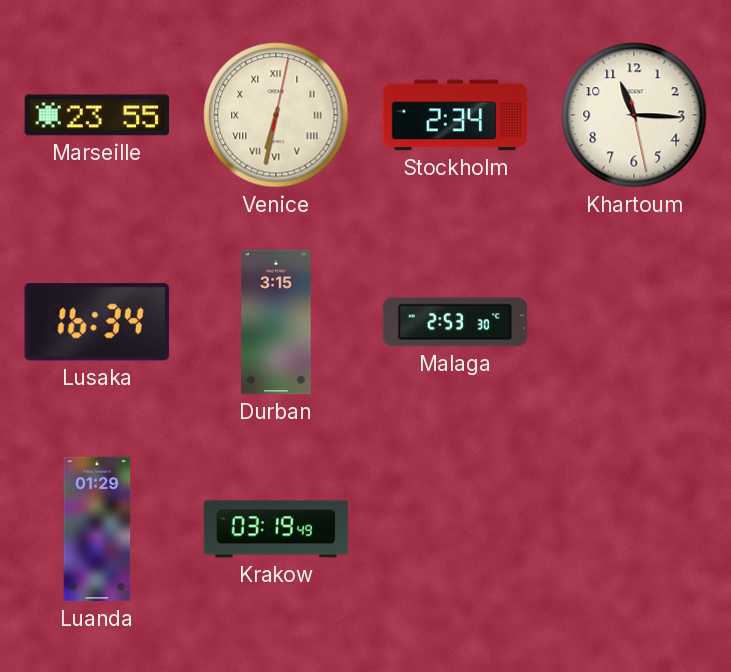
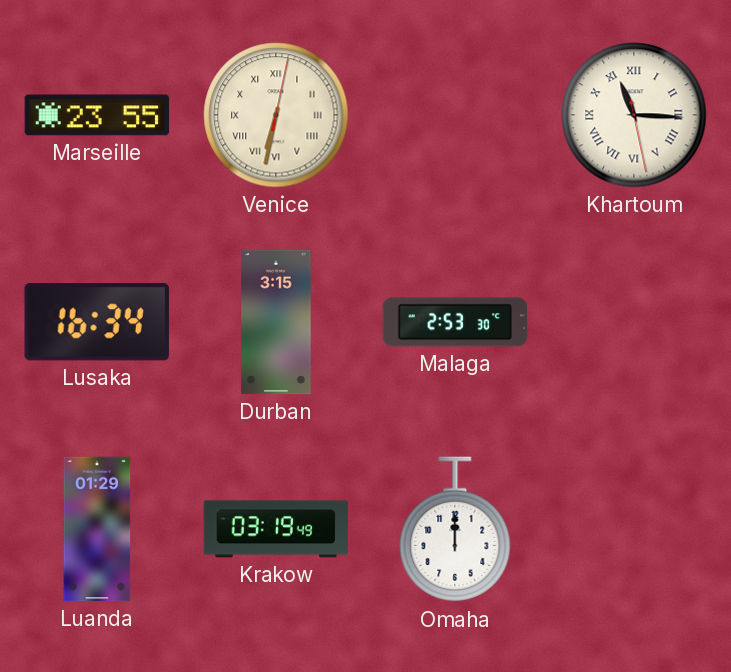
Stockholm: 2:34 -> none (455, 115)
Khartoum numerals: Arabic -> Roman (634, 115)
Omaha: none -> 12:00 (455, 530)
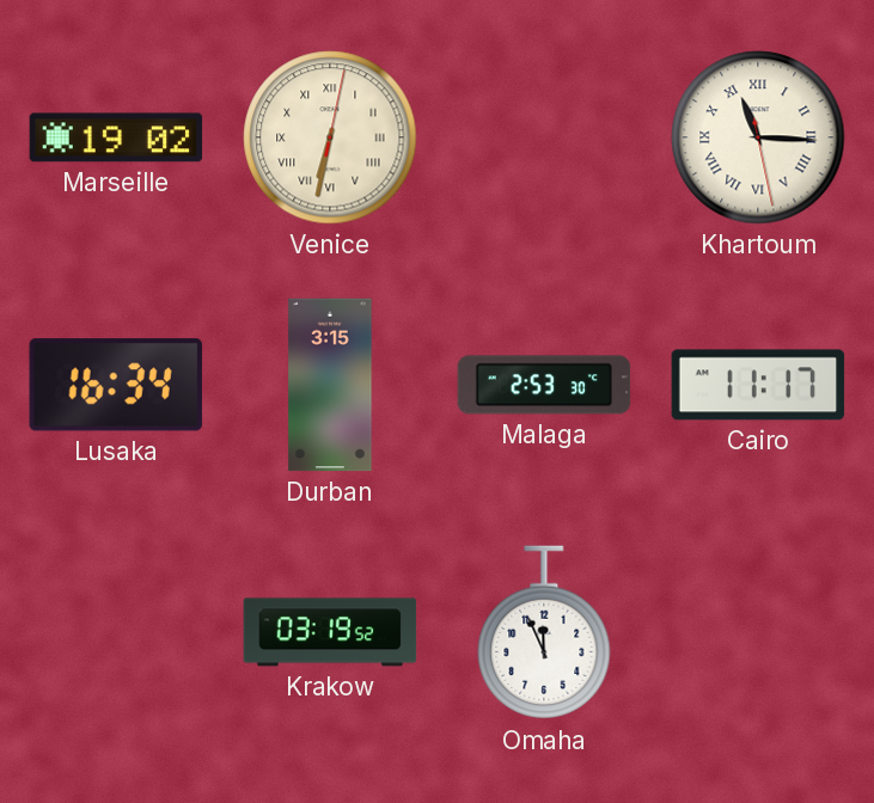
Marseille: 23:55 -> 19:02 (116, 137)
Cairo: none -> 11:17 (758, 385)
Luanda: 01:29 -> none (97, 529)
Krakow: 03:19:49 -> 03:19:52 (330, 632)
Omaha: 12:00 -> 11:56 (544, 633)
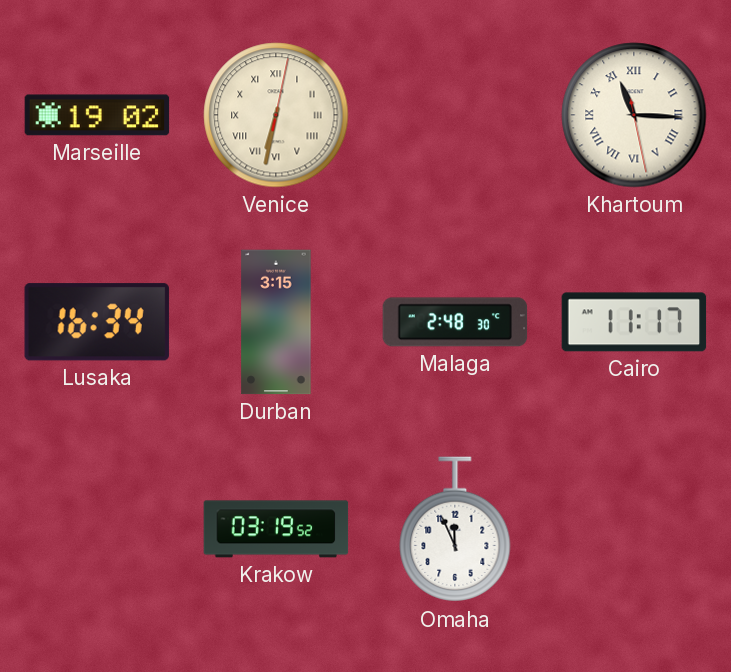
Malaga: 2:53 -> 2:48 (455, 322)
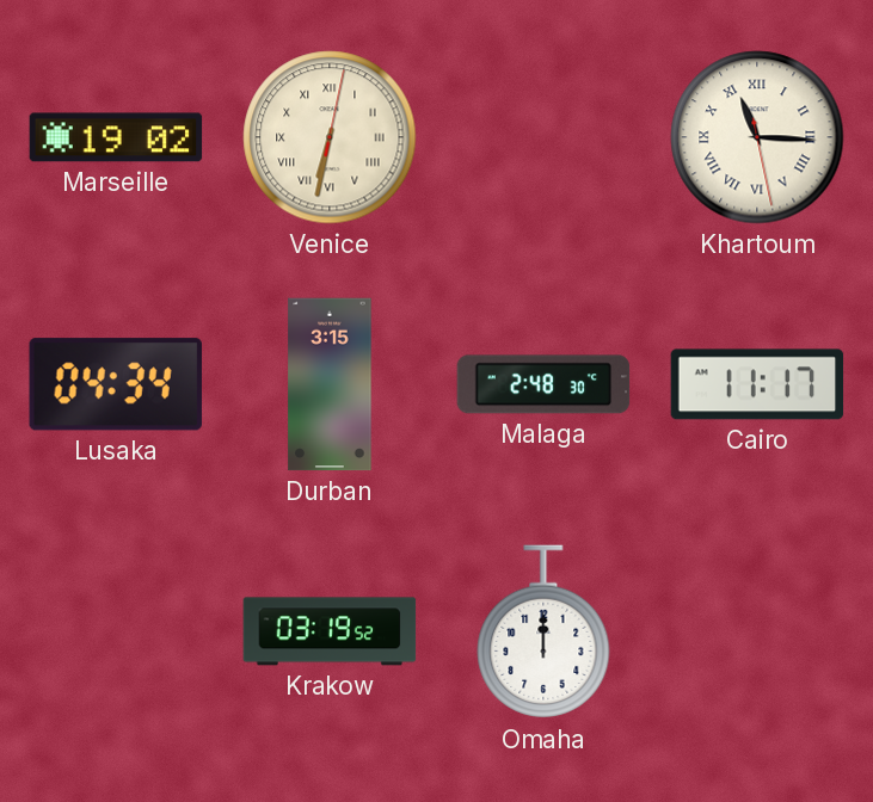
Lusaka: 16:34 -> 04:34 (116, 384)
Omaha: 11:56 -> 12:00 (543, 633)
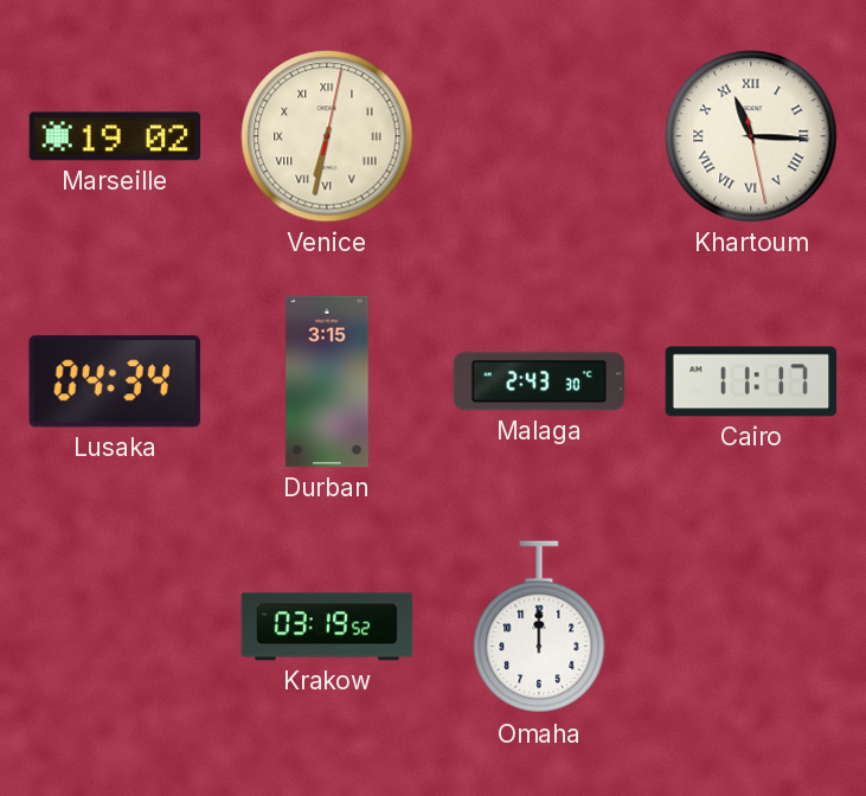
Malaga: 2:48 -> 2:43 (539, 381)
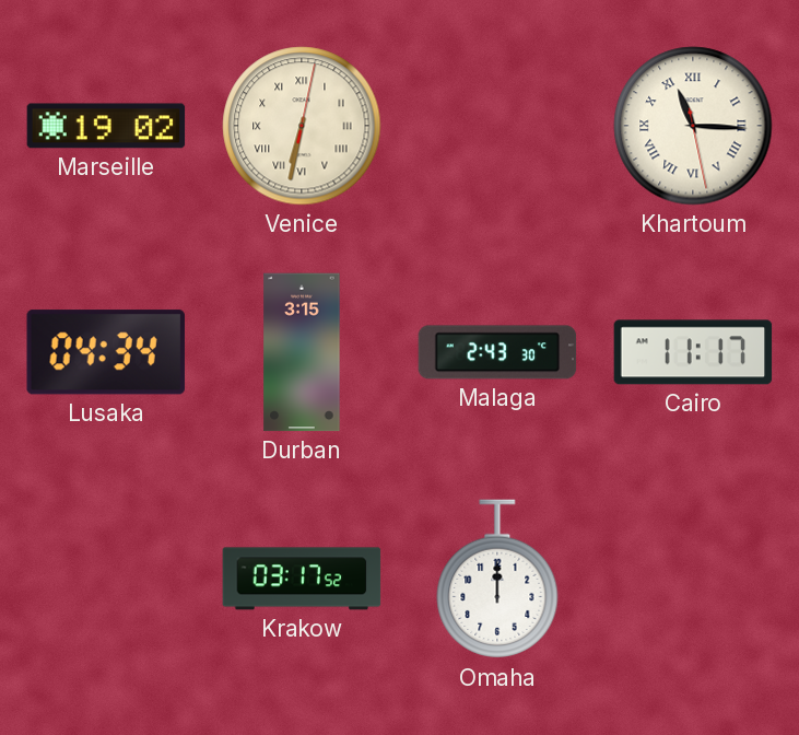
Krakow: 03:19 -> 03:17 (302, 579)
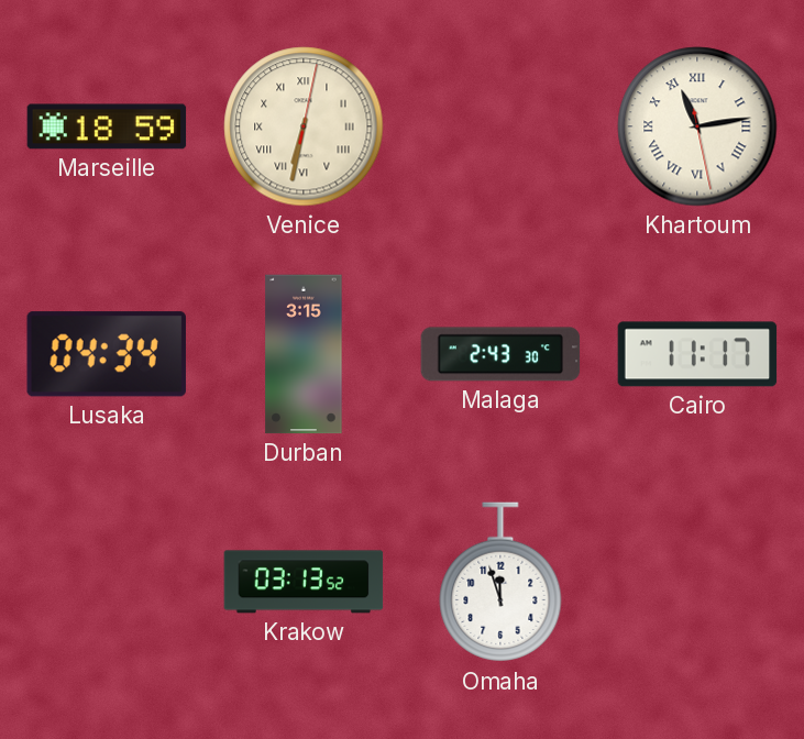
Marseille: 19:02 -> 18:59 (107, 126)
Khartoum: 11:15 -> 11:13 (697, 126)
Krakow: 03:17 -> 03:13 (304, 582)
Omaha: 12:00 -> 11:57 (500, 583)
